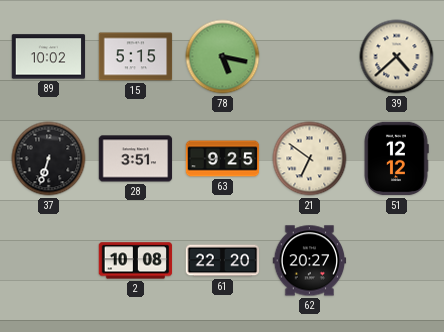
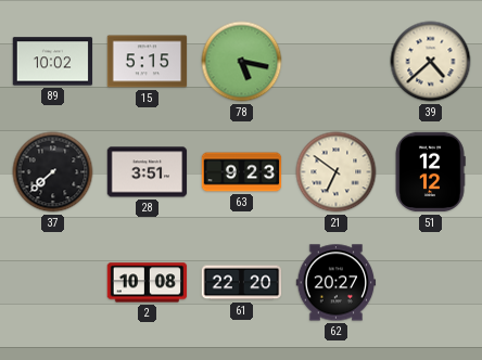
37: 6:33 -> 7:38 (53, 172)
63: 9:25 -> 9:23 (242, 172)
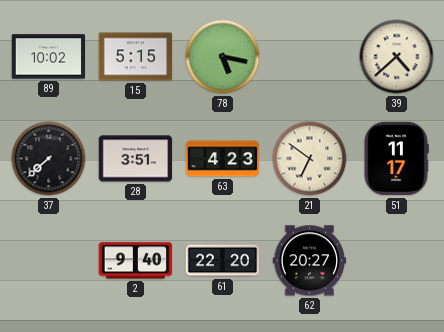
63: 9:23 -> 4:23 (223, 159)
51: 12:12 -> 11:17 (396, 159)
2: 10:08 -> 9:40 (136, 261)
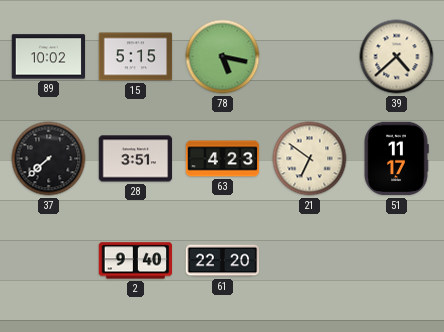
62: 20:27 -> none (310, 261)
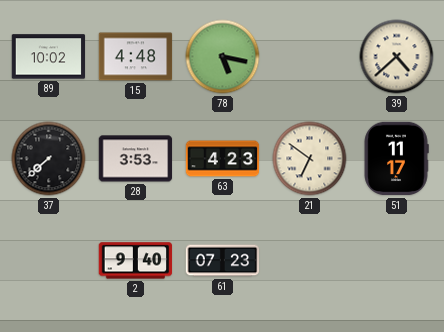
15: 5:15 -> 4:48 (136, 57)
28: 3:51 -> 3:53 (136, 159)
61: 22:20 -> 07:23 (223, 261)
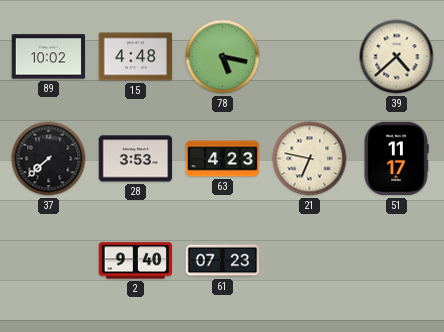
21: 6:51 -> 6:47 (310, 159)
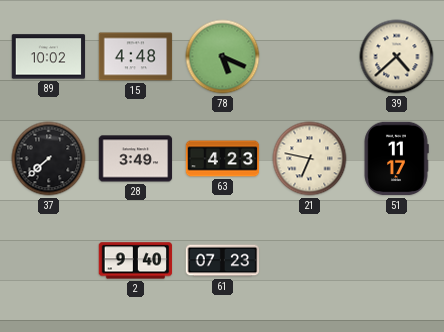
78: 5:17 -> 5:19 (223, 57)
28: 3:53 -> 3:49 (136, 159)
